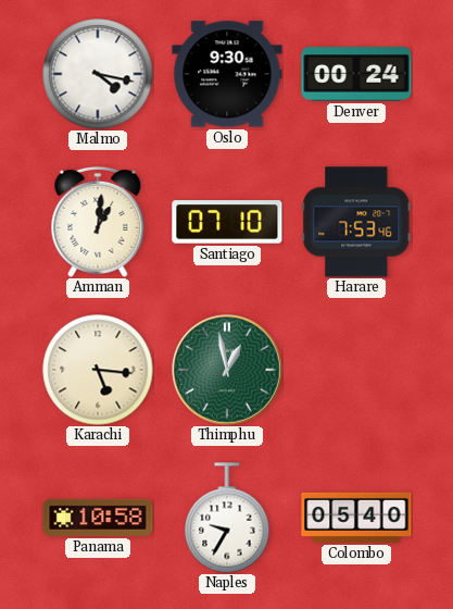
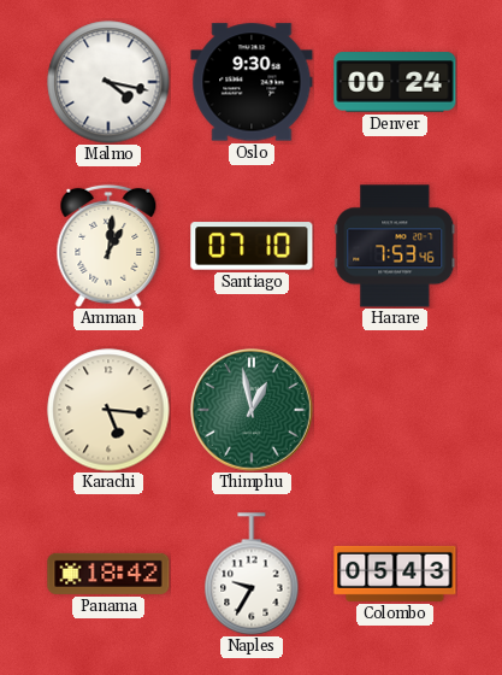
Panama: 10:58 -> 18:42 (108, 574)
Colombo: 05:40 -> 05:43 (395, 574)
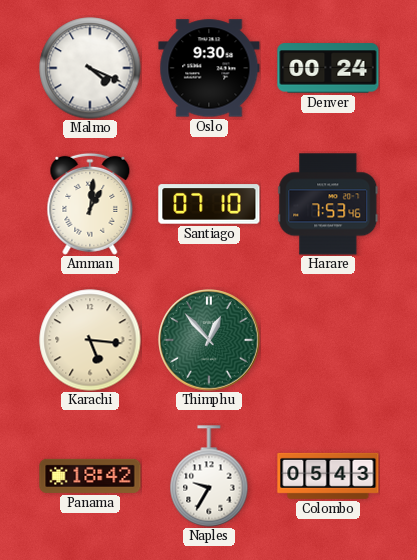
Malmo: 4:17 -> 4:19 (90, 68)
Thimphu: 12:58 -> 12:53 (210, 341)
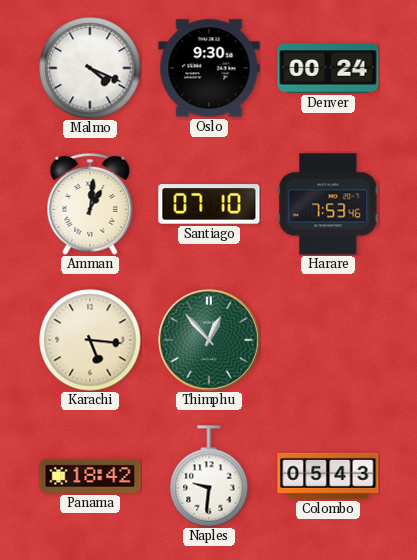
Naples: 9:35 -> 9:31 (209, 476)
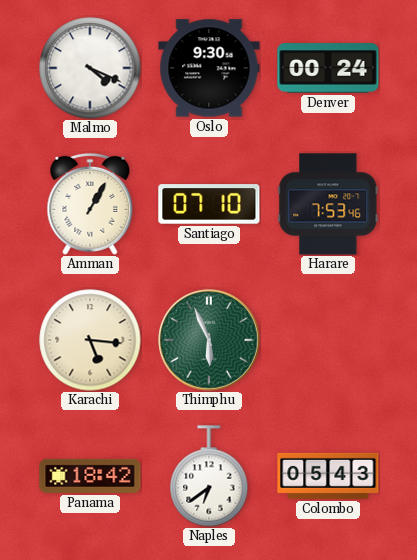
Amman: 1:01 -> 1:05 (90, 204)
Thimphu: 12:53 -> 5:56 (210, 341)
Naples: 9:31 -> 6:39 (209, 476)
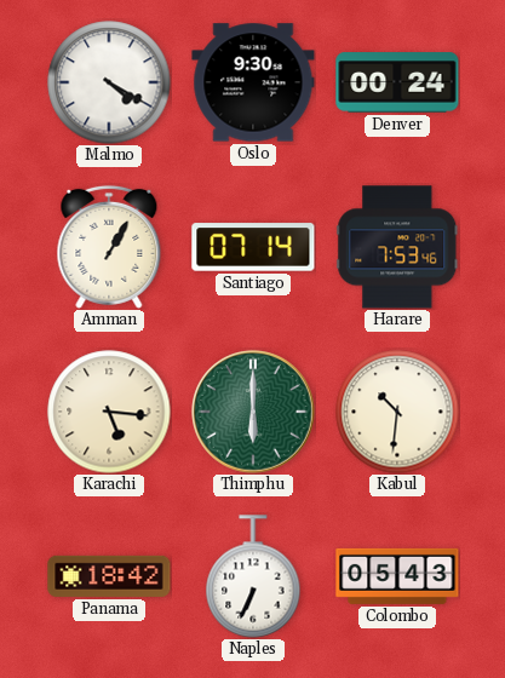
Malmo: 4:19 -> 4:20 (109, 82)
Santiago: 07:10 -> 07:14 (253, 247)
Thimphu: 5:56 -> 6:00 (254, 413)
Kabul: none -> 10:31 (397, 412)
Naples: 6:39 -> 6:34 (253, 576)
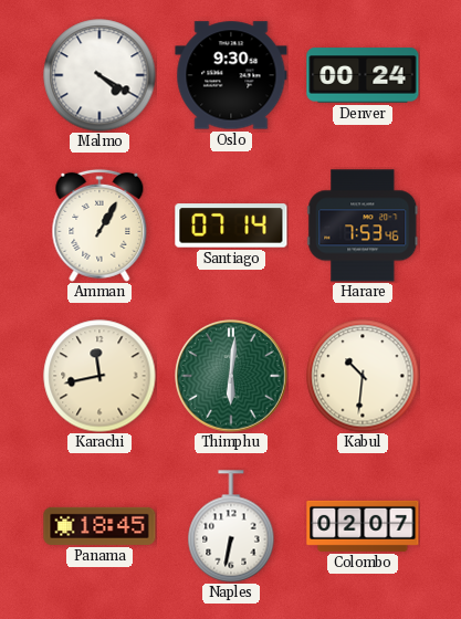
Karachi: 5:16 -> 11:43 (99, 376)
Thimphu: 6:00 -> 6:01 (232, 377)
Panama: 18:42 -> 18:45 (99, 526)
Naples: 6:34 -> 6:32 (231, 526)
Colombo: 05:43 -> 02:07 (363, 526)
